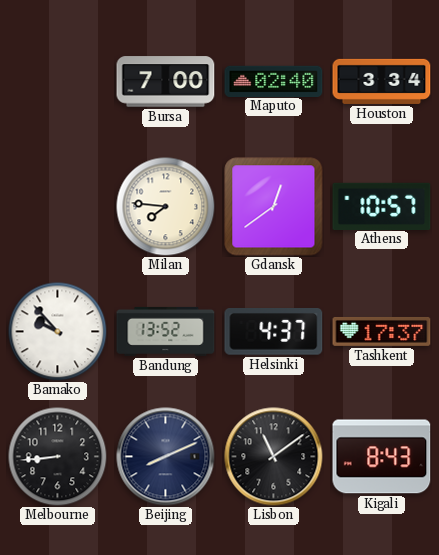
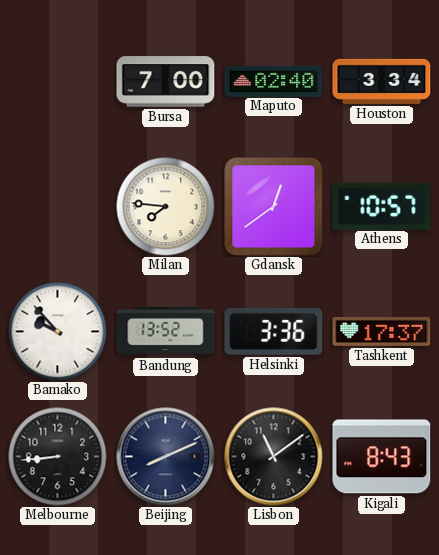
Helsinki: 4:37 -> 3:36 (274, 332)
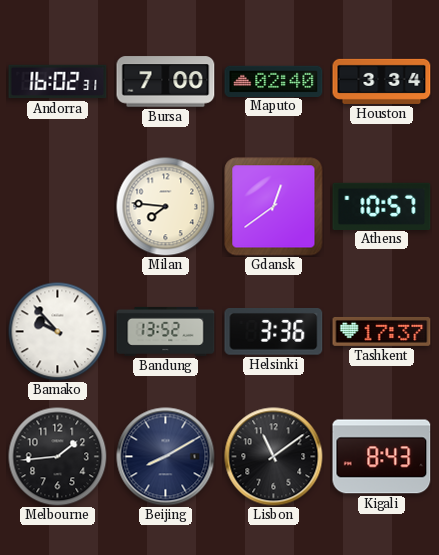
Andorra: none -> 16:02 (58, 82)
Melbourne: 8:44 -> 1:44 (58, 457)
Beijing: 8:11 -> 8:10 (166, 457)
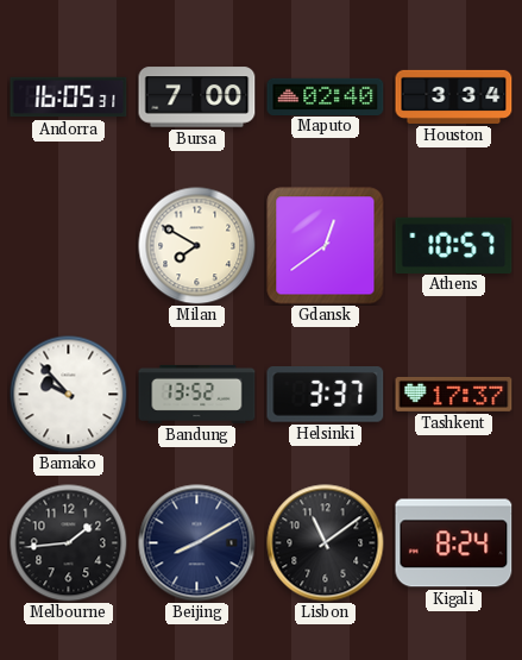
Andorra: 16:02 -> 16:05 (69, 98)
Milan: 7:46 -> 7:50 (197, 246)
Helsinki: 3:36 -> 3:37 (326, 395)
Kigali: 8:43 -> 8:24 (454, 543)
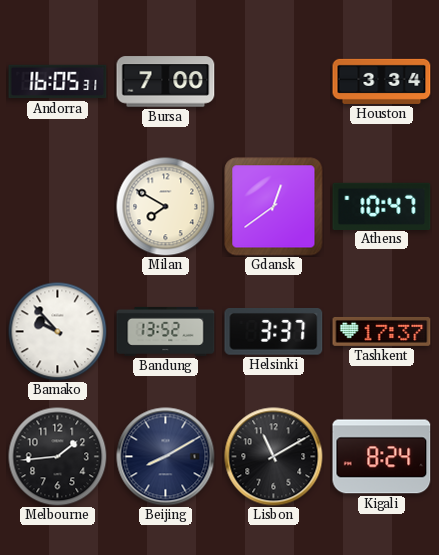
Maputo: 02:40 -> none (326, 96)
Athens: 10:57 -> 10:47 (382, 206)
Lisbon: 11:09 -> 11:10 (274, 457)
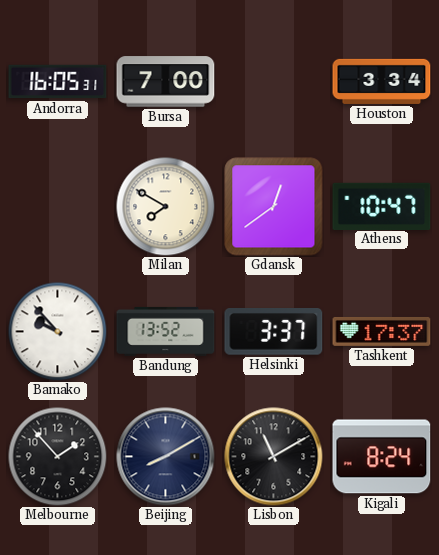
Melbourne: 1:44 -> 1:53 (58, 457)
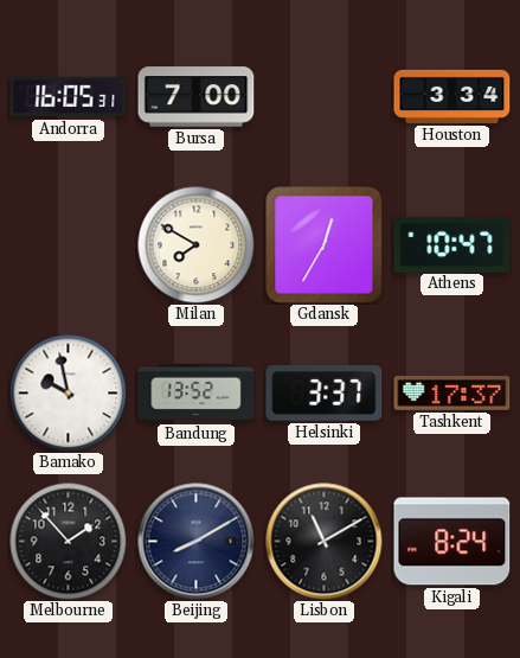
Gdansk: 12:39 -> 12:35 (325, 245)
Bamako: 9:53 -> 9:58 (69, 394)
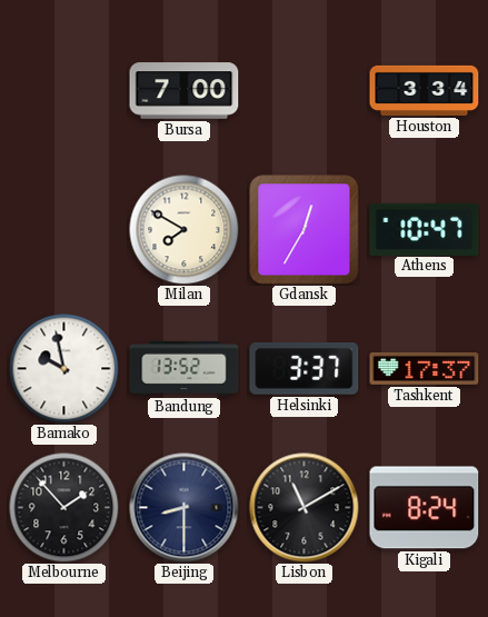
Andorra: 16:05 -> none (69, 97)
Beijing: 8:10 -> 8:30 (185, 508)
